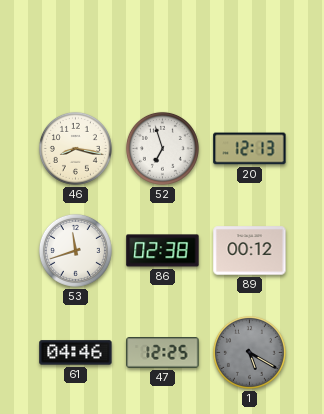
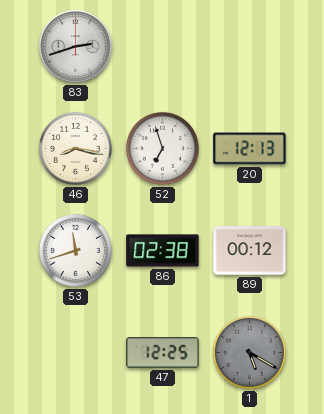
83: none -> 2:42 (76, 47)
61: 04:46 -> none (76, 353)
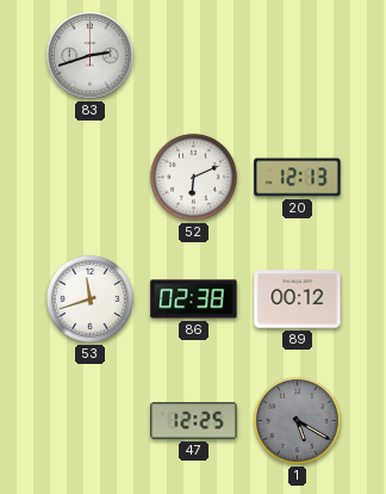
46: 8:17 -> none (75, 148)
52: 6:57 -> 6:11 (193, 177)
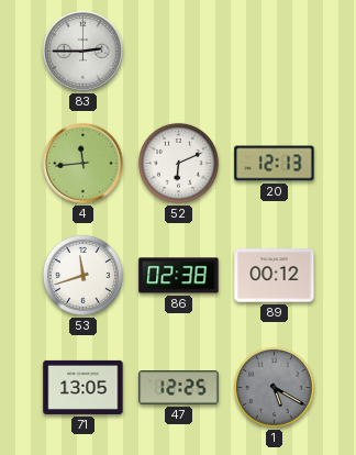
83: 2:42 -> 2:45 (84, 52)
4: none -> 11:44 (84, 164)
71: none -> 13:05 (84, 387)
